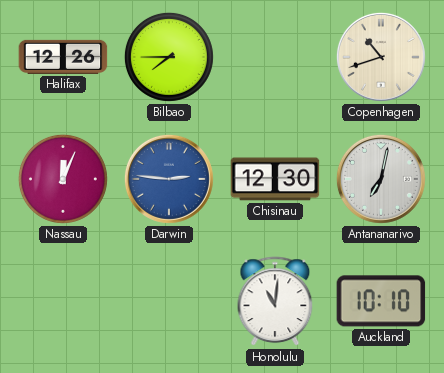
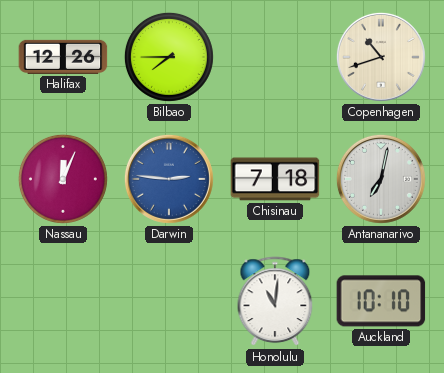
Chisinau: 12:30 -> 7:18 (275, 179)
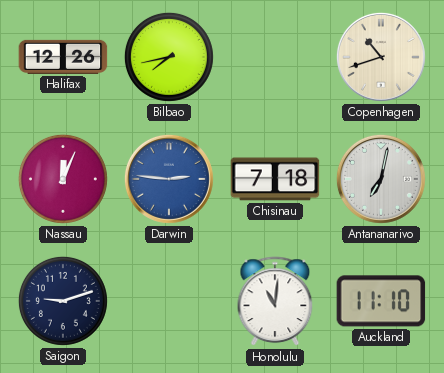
Bilbao: 7:45 -> 7:43 (169, 57)
Saigon: none -> 9:12 (63, 301)
Auckland: 10:10 -> 11:10 (381, 301)
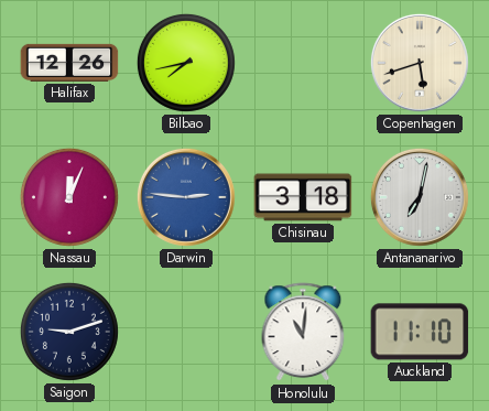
Copenhagen: 10:42 -> 5:42 (420, 63)
Chisinau: 7:18 -> 3:18 (303, 197)
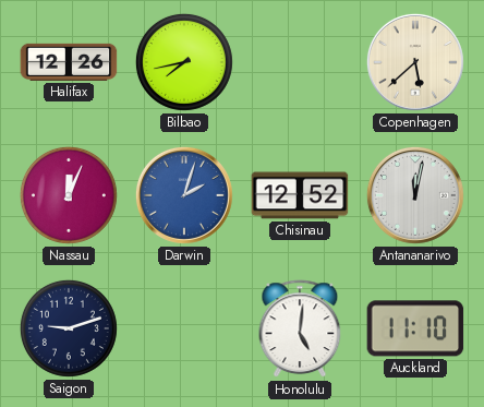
Copenhagen: 5:42 -> 5:38 (415, 62)
Darwin: 2:46 -> 2:03 (184, 195)
Chisinau: 3:18 -> 12:52 (300, 195)
Antananarivo: 7:02 -> 12:02 (415, 195)
Honolulu: 11:01 -> 5:01 (300, 330)
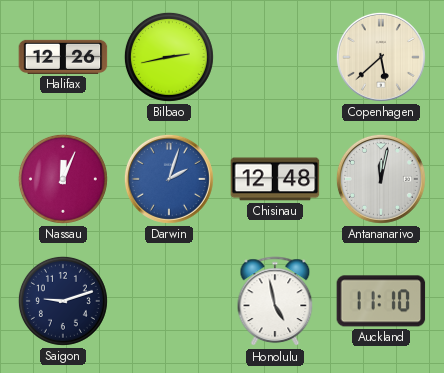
Bilbao: 7:43 -> 2:43 (169, 57)
Chisinau: 12:52 -> 12:48 (275, 179)
Honolulu: 5:01 -> 4:58 (275, 302)
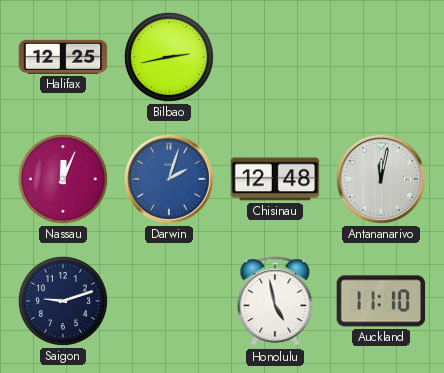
Halifax: 12:26 -> 12:25 (63, 57)
Copenhagen: 5:38 -> none (381, 57)
